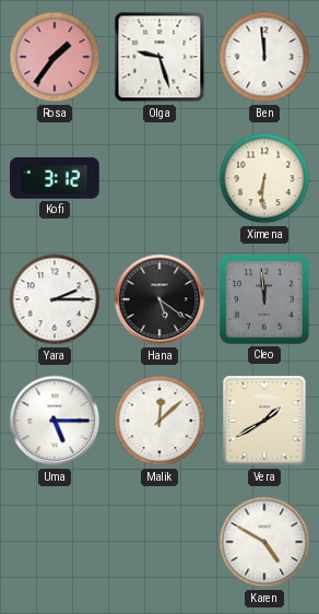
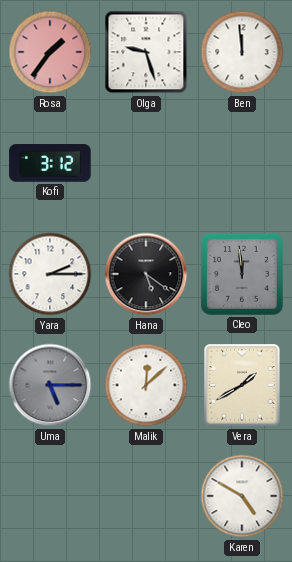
Ximena: 6:31 -> none (264, 178)
Uma dial: white -> grey (50, 385)
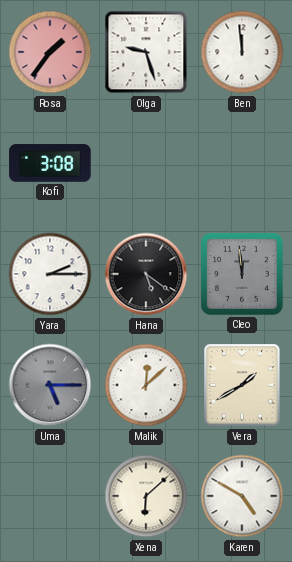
Kofi: 3:12 -> 3:08 (50, 163)
Xena: none -> 6:08 (146, 496)
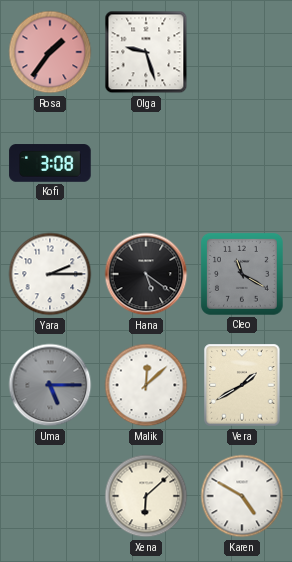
Ben: 11:59 -> none (242, 52)
Cleo: 11:59 -> 11:20 (242, 274)
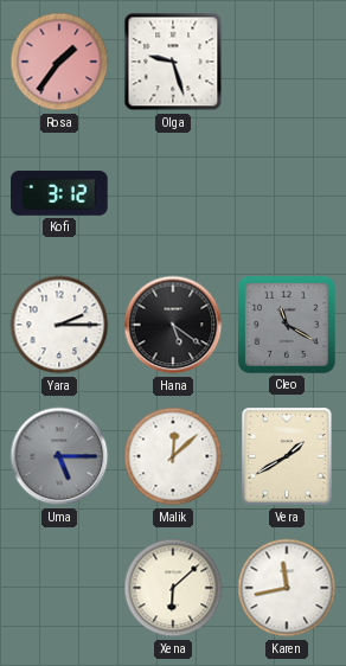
Kofi: 3:08 -> 3:12 (59, 193)
Karen: 4:50 -> 11:43 (287, 588)
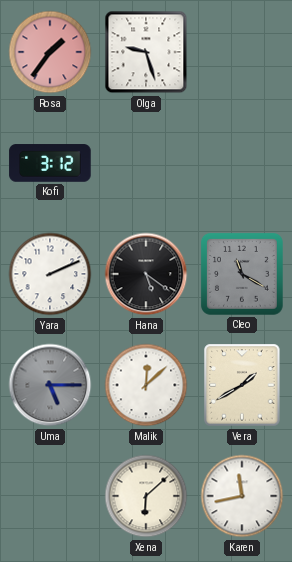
Yara: 2:15 -> 2:11 (50, 274)
